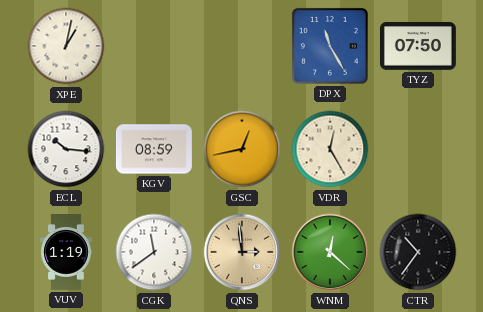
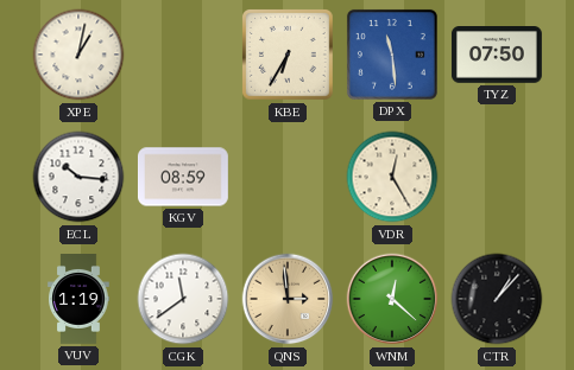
KBE: none -> 6:35 (289, 56)
DPX: 11:25 -> 11:29 (392, 55)
GSC: 12:43 -> none (242, 149)
CTR: 10:36 -> 1:07 (497, 299)
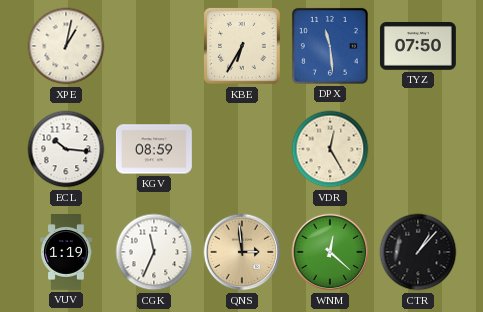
CGK: 11:39 -> 11:34 (154, 252)
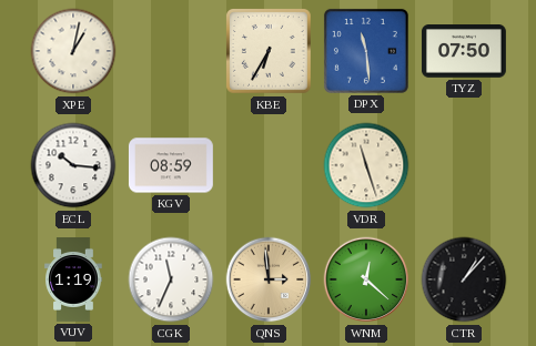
VDR: 12:25 -> 11:27 (366, 165)
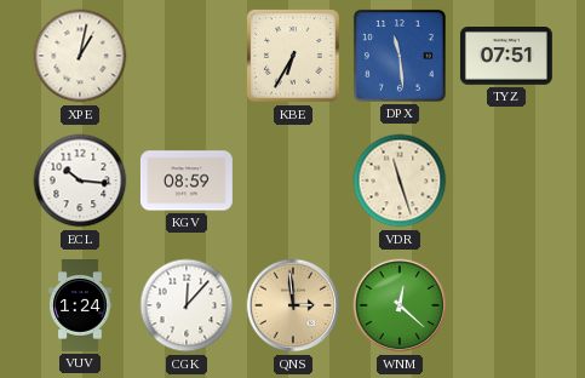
TYZ: 07:50 -> 07:51 (506, 56)
VUV: 1:19 -> 1:24 (80, 307)
CGK: 11:34 -> 12:07 (187, 305)
CTR: 1:07 -> none (464, 279)
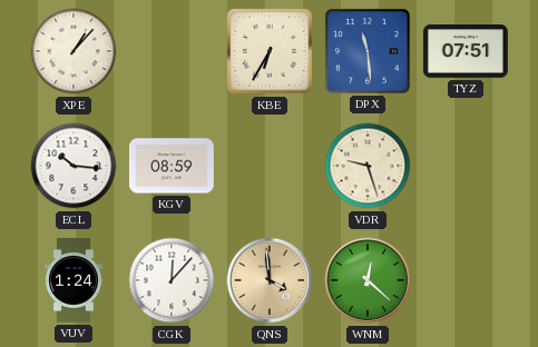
XPE: 1:02 -> 1:07 (74, 51)
VDR: 11:27 -> 9:27 (368, 166)
QNS: 2:59 -> 3:59 (270, 280)
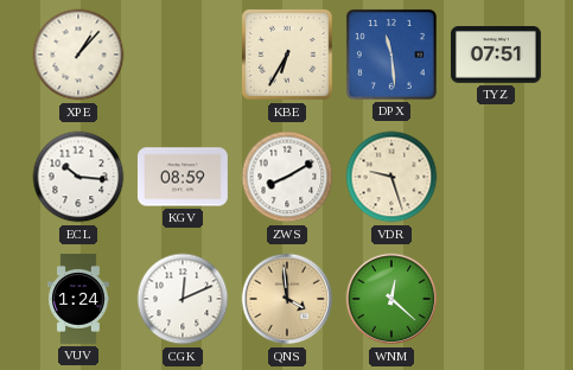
ZWS: none -> 8:10 (287, 177)
CGK: 12:07 -> 12:11 (183, 299)
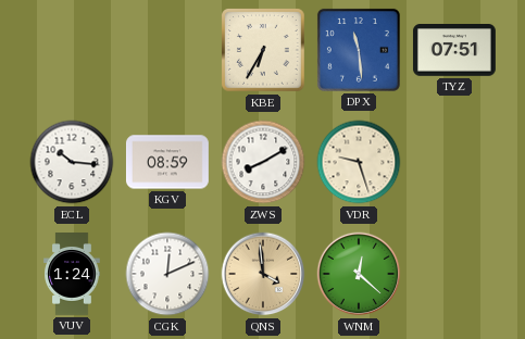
XPE: 1:07 -> none (78, 55)
